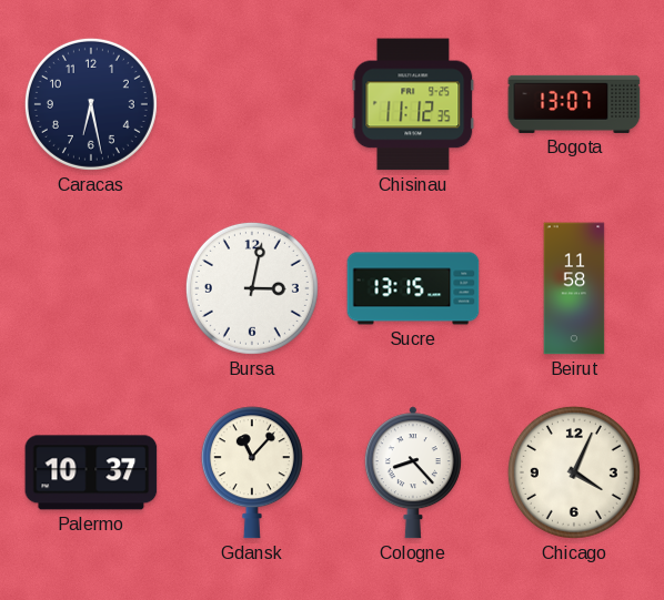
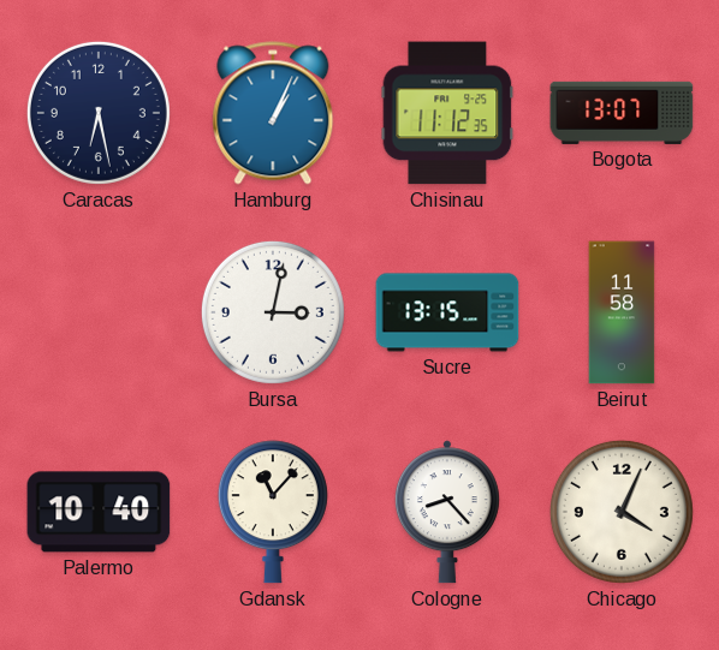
Hamburg: none -> 1:04 (273, 113)
Palermo: 10:37 -> 10:40 (99, 512)
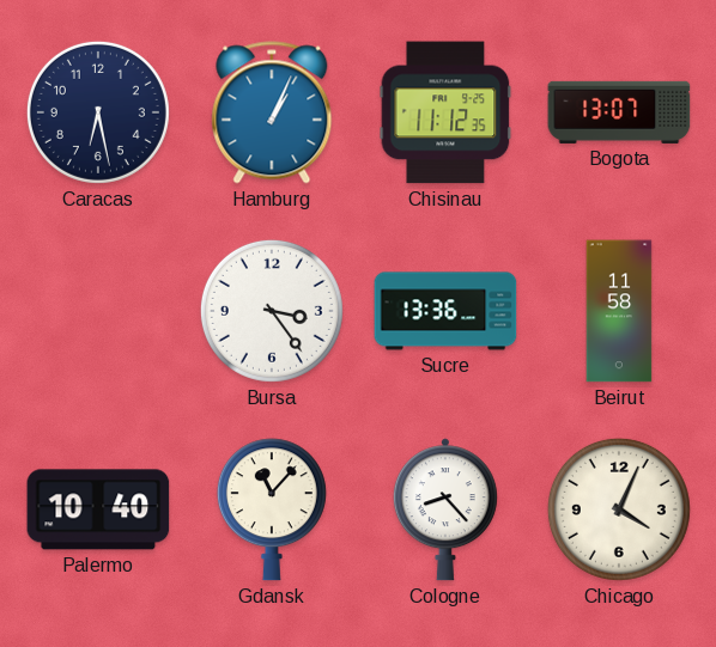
Bursa: 3:02 -> 3:24 (272, 311)
Sucre: 13:15 -> 13:36 (445, 311)
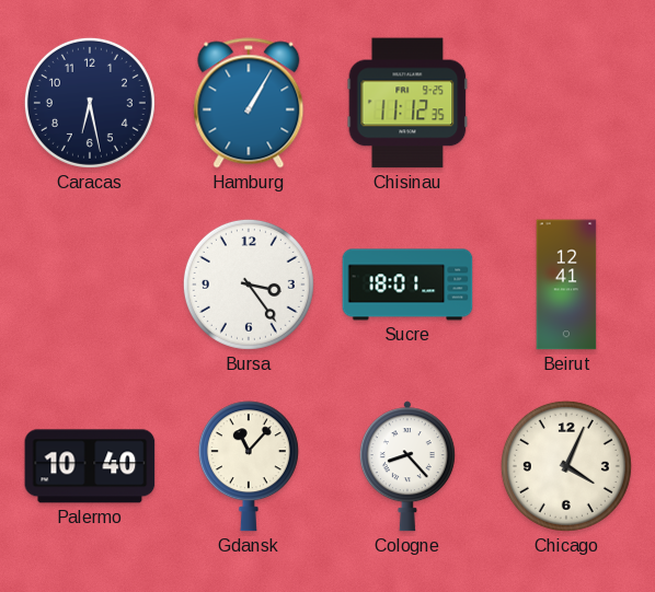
Hamburg: 1:04 -> 1:05 (249, 103)
Bogota: 13:07 -> none (619, 112)
Sucre: 13:36 -> 18:01 (407, 285)
Beirut: 11:58 -> 12:41 (566, 285)
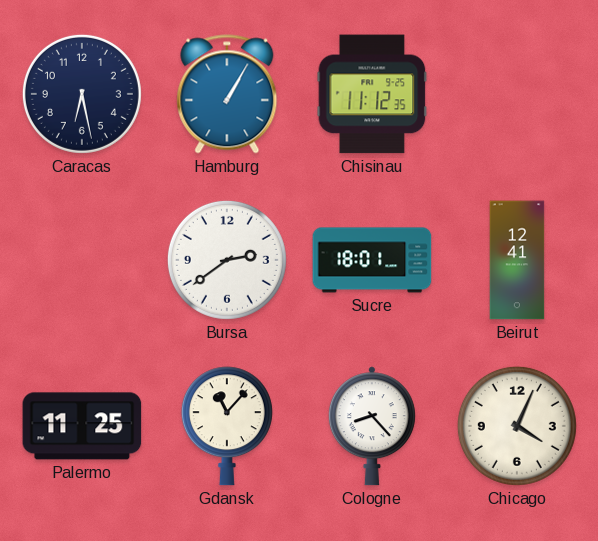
Bursa: 3:24 -> 2:39 (227, 260)
Palermo: 10:40 -> 11:25 (82, 426)
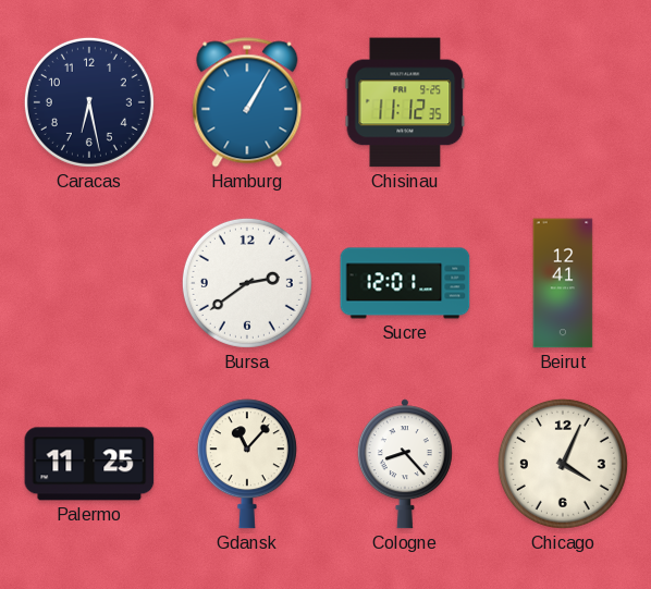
Sucre: 18:01 -> 12:01 (405, 283)
